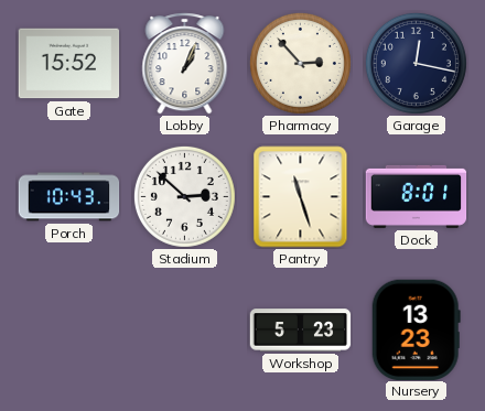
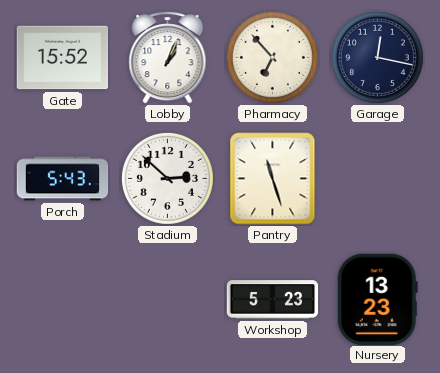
Pharmacy: 2:53 -> 6:53 (272, 57)
Porch: 10:43 -> 5:43 (63, 179)
Dock: 8:01 -> none (417, 196)
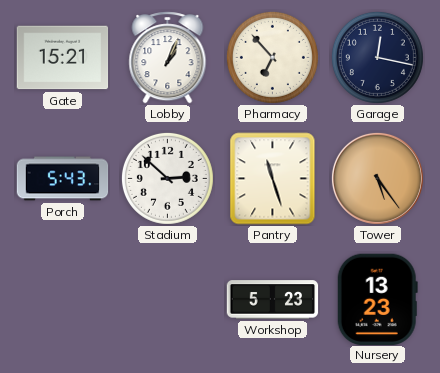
Gate: 15:52 -> 15:21 (63, 58)
Tower: none -> 5:24 (377, 178)
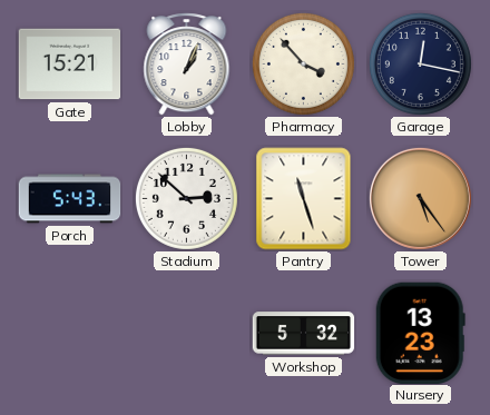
Pharmacy: 6:53 -> 3:53 (303, 63)
Workshop: 5:23 -> 5:32 (304, 334)
